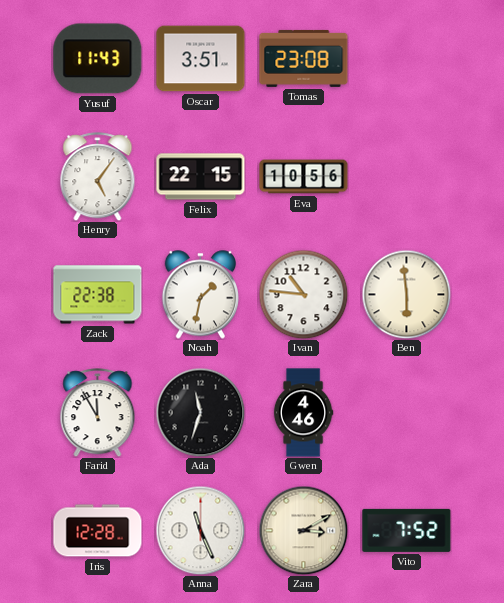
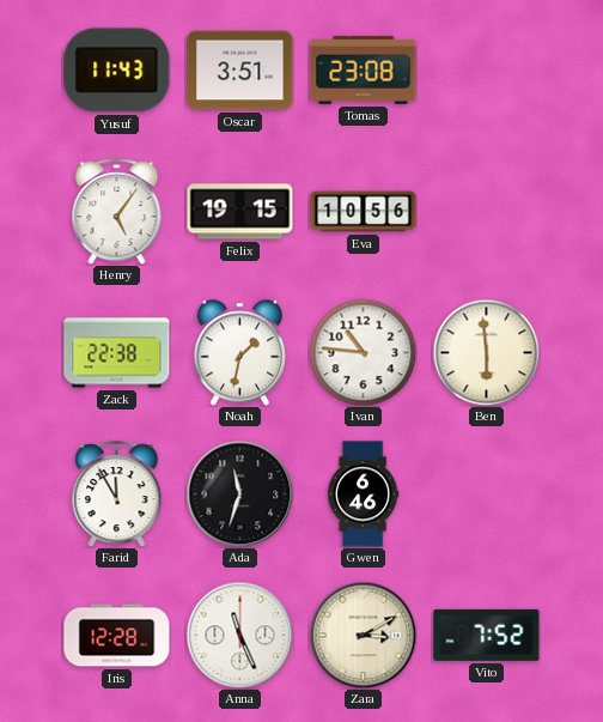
Felix: 22:15 -> 19:15 (240, 212)
Gwen: 4:46 -> 6:46 (363, 495)
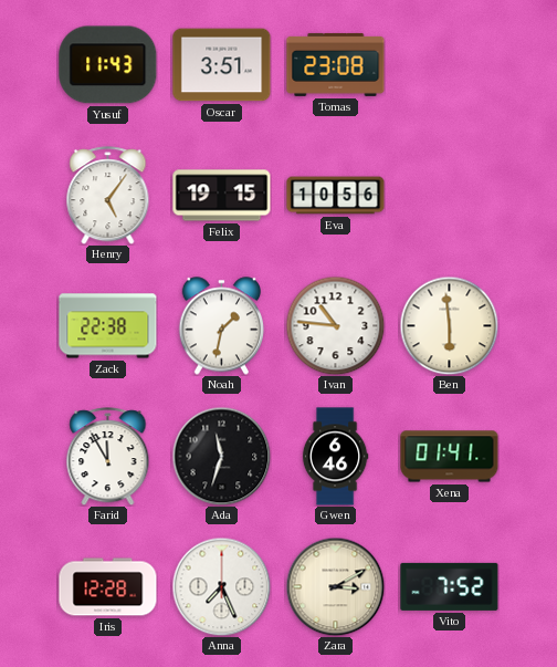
Xena: none -> 01:41 (450, 457)
Anna: 11:26 -> 7:26 (221, 586)
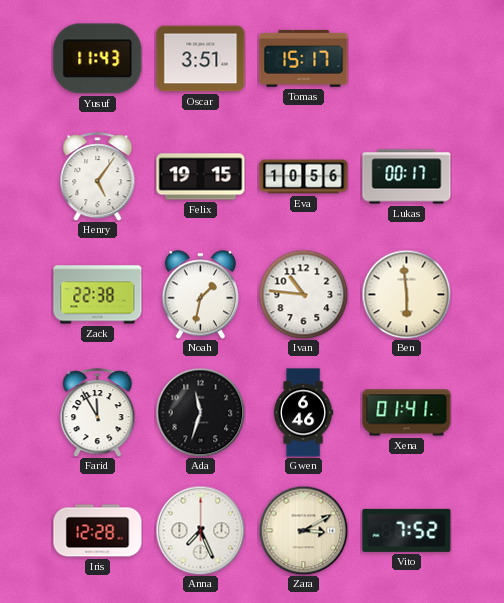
Tomas: 23:08 -> 15:17 (304, 58)
Lukas: none -> 00:17 (407, 177)
